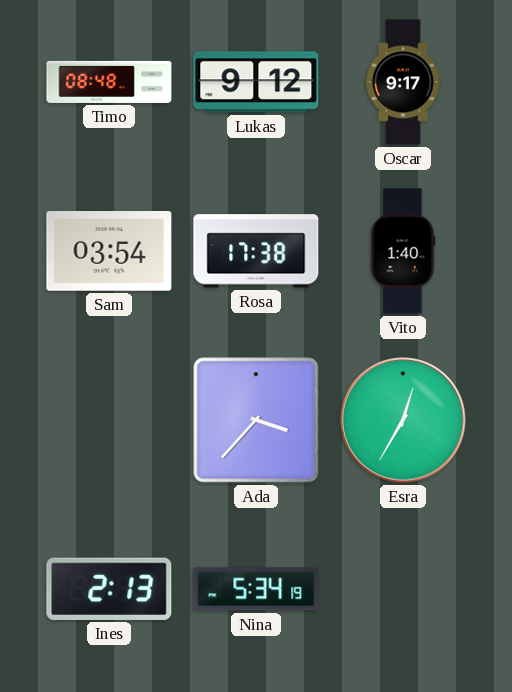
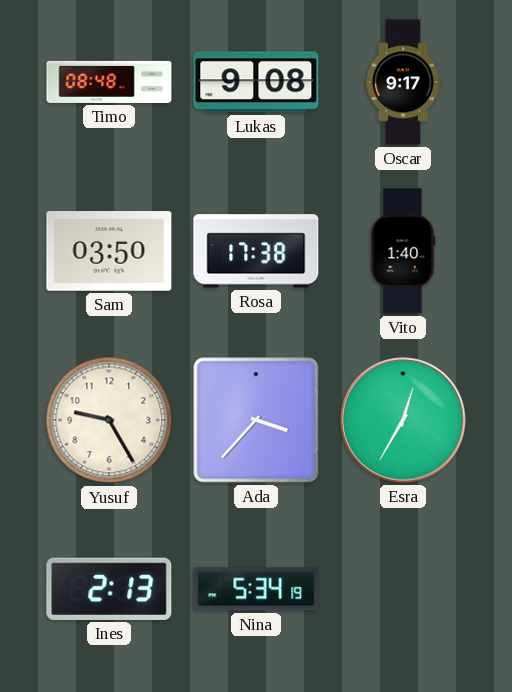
Lukas: 9:12 -> 9:08 (256, 82)
Sam: 03:54 -> 03:50 (109, 252)
Yusuf: none -> 9:25 (109, 420)
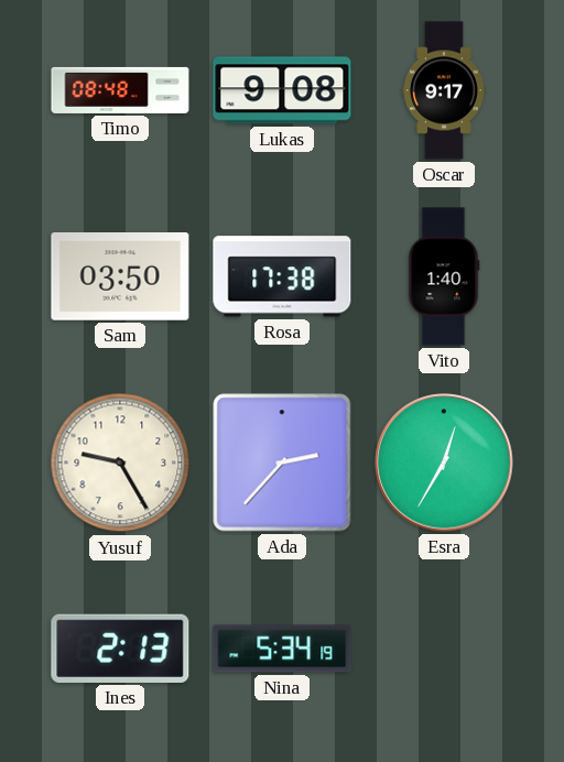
Ada: 3:37 -> 2:37 (282, 462)
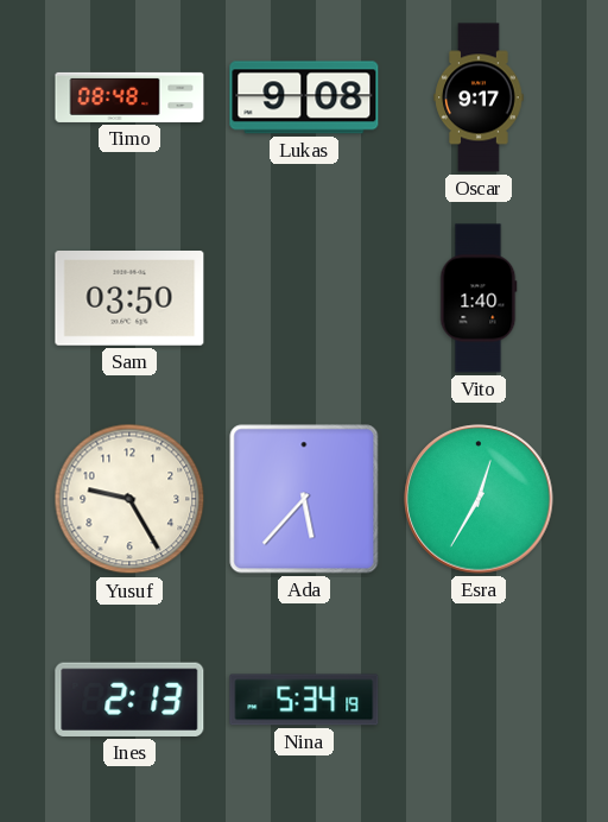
Rosa: 17:38 -> none (282, 276)
Ada: 2:37 -> 5:37 (304, 499)
